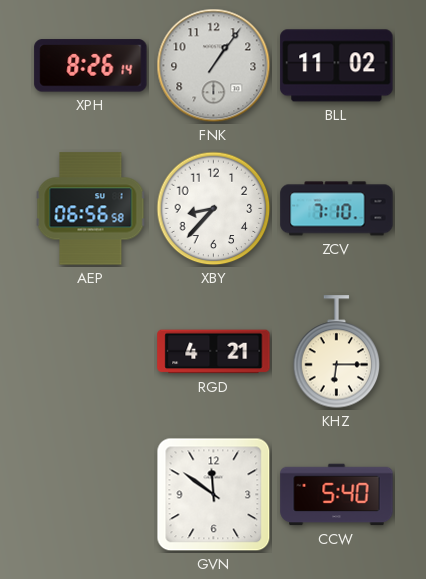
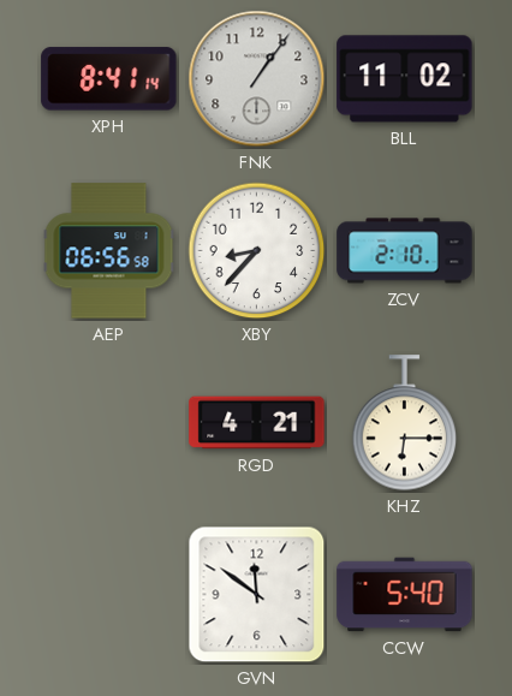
XPH: 8:26 -> 8:41 (109, 79)
ZCV: 7:10 -> 2:10 (405, 251)
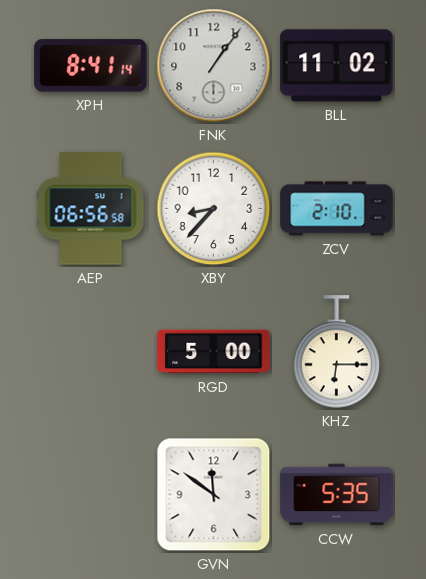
RGD: 4:21 -> 5:00 (214, 352)
CCW: 5:40 -> 5:35 (337, 495)
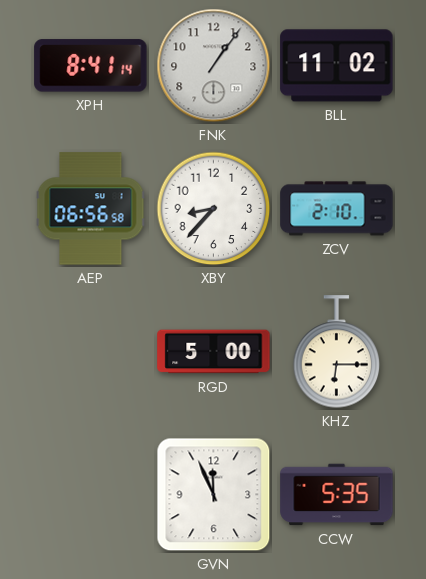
GVN: 11:51 -> 11:56 (214, 495)
